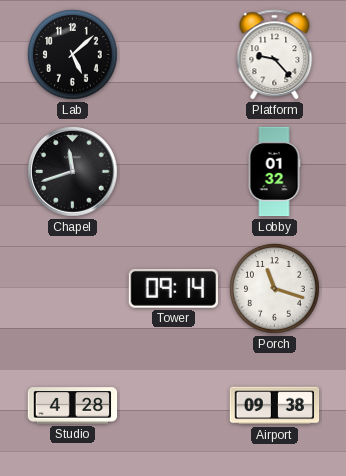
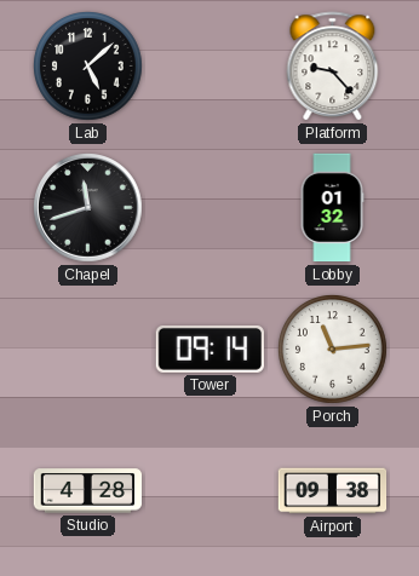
Porch: 11:18 -> 11:14 (333, 350)
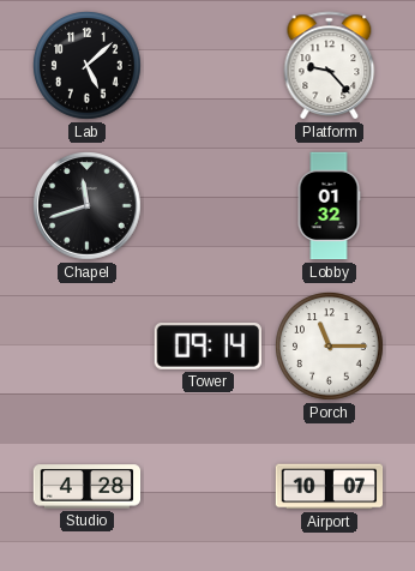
Porch: 11:14 -> 11:15 (330, 347)
Airport: 09:38 -> 10:07 (330, 487)
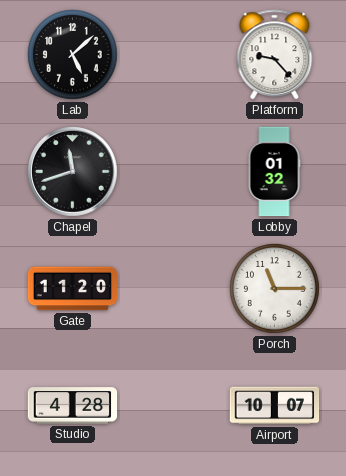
Gate: none -> 11:20 (73, 289)
Tower: 09:14 -> none (207, 347)
